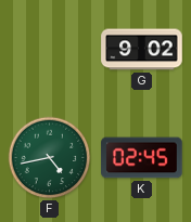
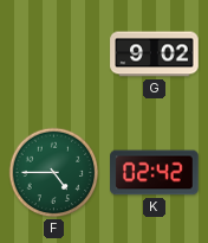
F: 4:43 -> 4:45 (54, 173)
K: 02:45 -> 02:42 (155, 173)
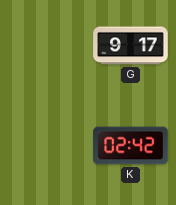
G: 9:02 -> 9:17 (131, 46)
F: 4:45 -> none (54, 173)
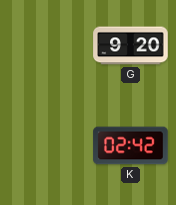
G: 9:17 -> 9:20 (131, 46)
